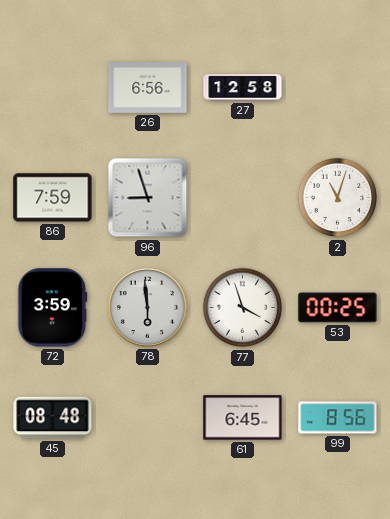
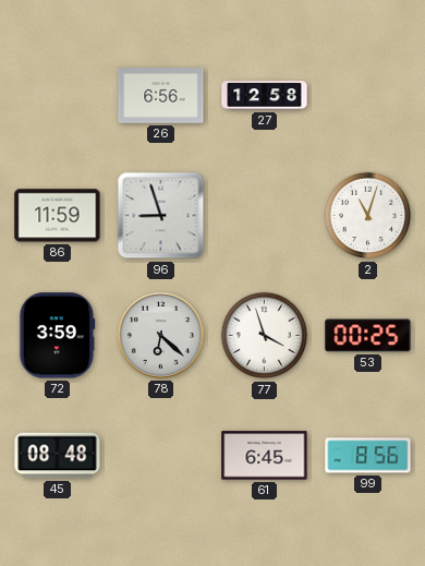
86: 7:59 -> 11:59 (58, 216)
78: 5:59 -> 6:22 (160, 335)
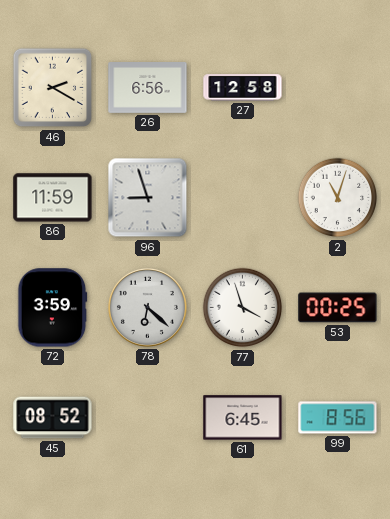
46: none -> 2:20 (53, 88)
45: 08:48 -> 08:52 (53, 418)
